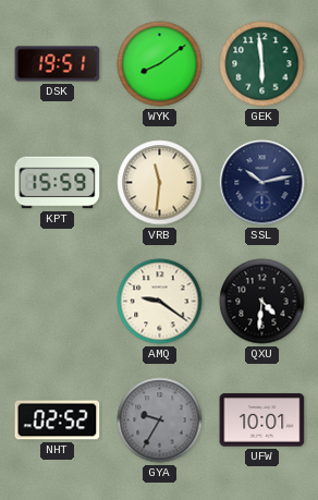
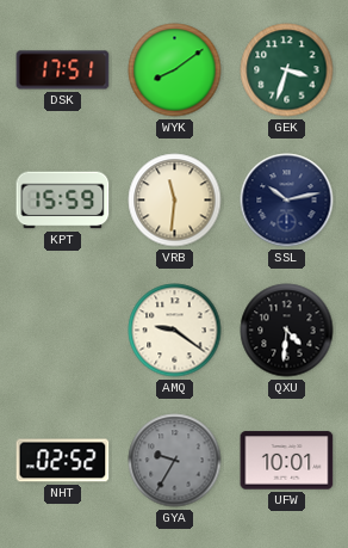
DSK: 19:51 -> 17:51 (63, 70)
GEK: 5:59 -> 3:33 (287, 70)
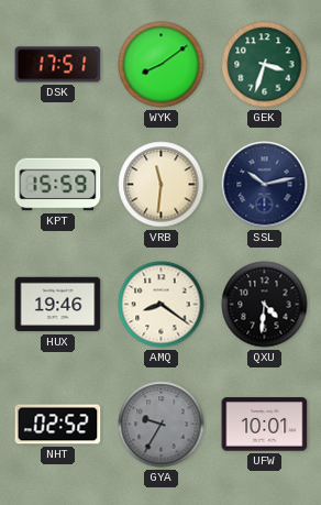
HUX: none -> 19:46 (58, 305)
AMQ: 9:21 -> 8:21 (162, 305)
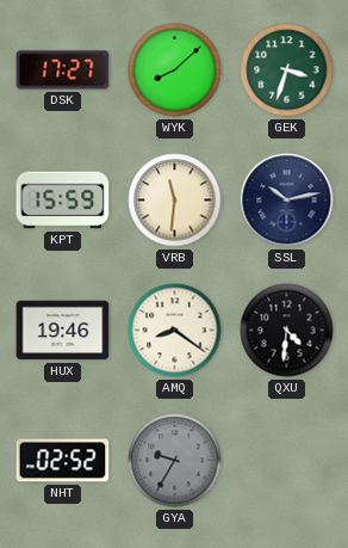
DSK: 17:51 -> 17:27 (63, 70)
WYK: 8:09 -> 8:08 (175, 70)
UFW: 10:01 -> none (265, 425)
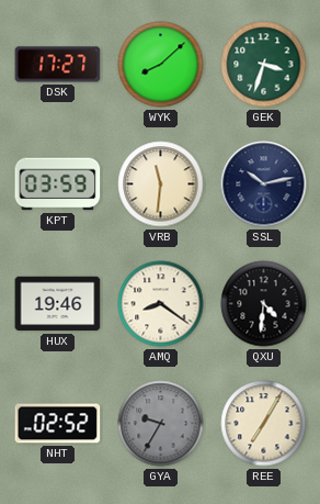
KPT: 15:59 -> 03:59 (58, 184)
REE: none -> 7:05 (264, 424)
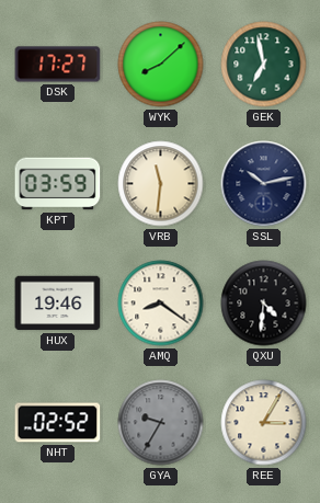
GEK: 3:33 -> 6:58 (264, 65)
REE: 7:05 -> 3:05 (264, 423)
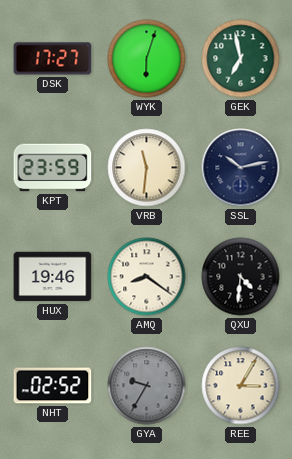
WYK: 8:08 -> 6:03 (147, 59)
KPT: 03:59 -> 23:59 (53, 168)
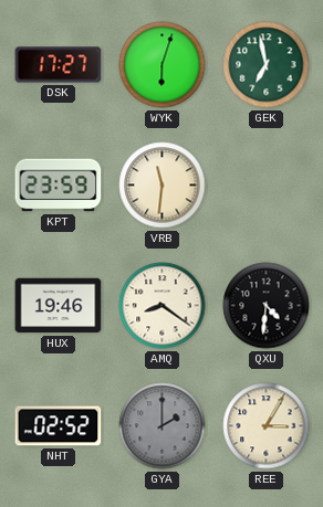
SSL: 10:13 -> none (241, 168)
GYA: 9:35 -> 2:00 (163, 426)
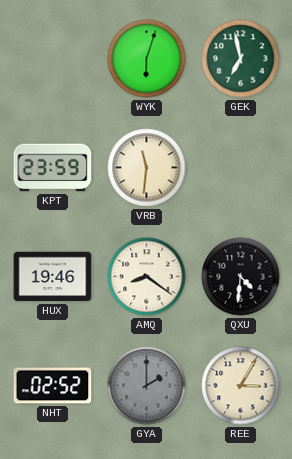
DSK: 17:27 -> none (59, 65)
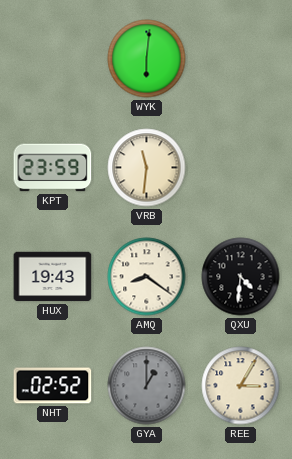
WYK: 6:03 -> 6:01 (147, 59)
GEK: 6:58 -> none (241, 59)
HUX: 19:46 -> 19:43 (53, 277)
GYA: 2:00 -> 1:00 (147, 386)
